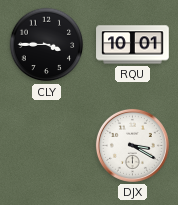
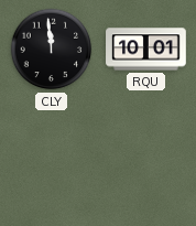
CLY: 3:45 -> 11:59 (52, 50)
DJX: 3:20 -> none (132, 145)
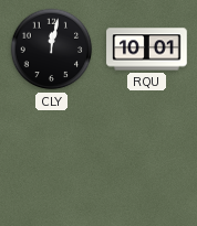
CLY: 11:59 -> 12:02 (52, 50)
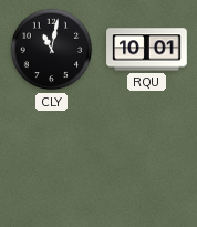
CLY: 12:02 -> 11:02 (52, 50)
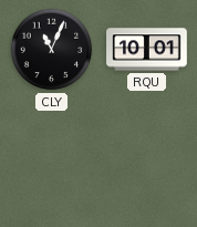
CLY: 11:02 -> 11:04 (52, 50)
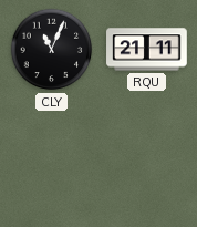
RQU: 10:01 -> 21:11 (147, 50)
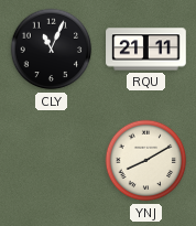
YNJ: none -> 8:10 (146, 161)
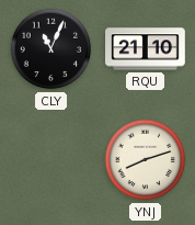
RQU: 21:11 -> 21:10 (146, 49)
YNJ: 8:10 -> 8:12 (146, 160)
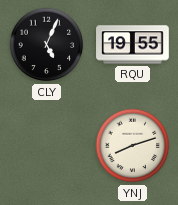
CLY: 11:04 -> 5:04 (47, 45)
RQU: 21:10 -> 19:55 (133, 45)
